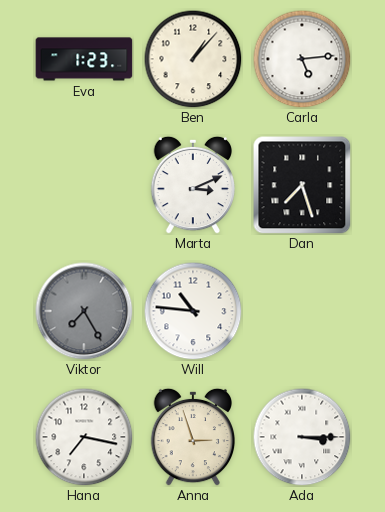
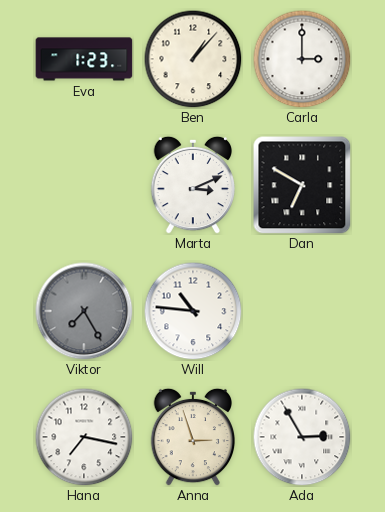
Carla: 5:14 -> 3:00 (302, 59)
Dan: 7:27 -> 6:50 (302, 185)
Ada: 3:15 -> 2:55 (302, 437)
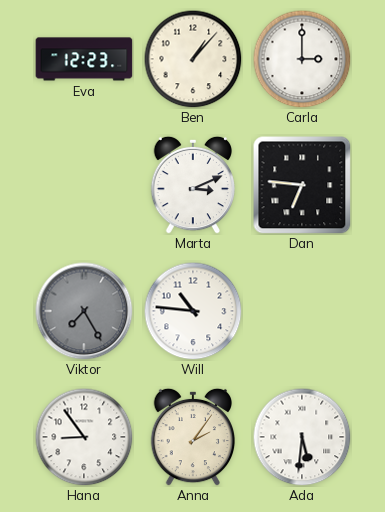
Eva: 1:23 -> 12:23 (84, 59)
Dan: 6:50 -> 6:46 (302, 185)
Hana: 7:17 -> 8:54 (84, 437)
Anna: 2:57 -> 2:06 (193, 437)
Ada: 2:55 -> 5:31 (302, 437)
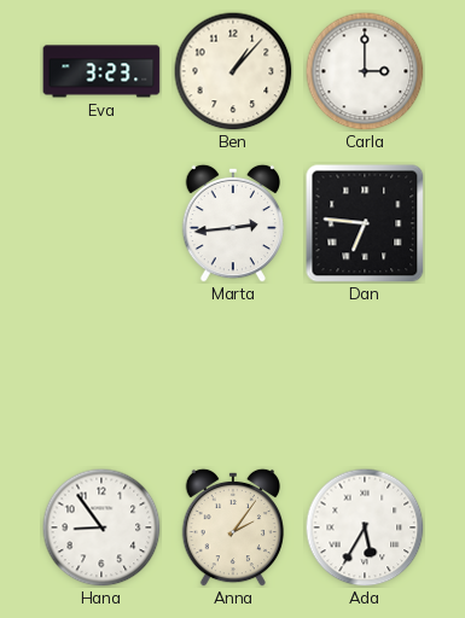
Eva: 12:23 -> 3:23 (101, 71)
Marta: 3:11 -> 2:44 (233, 223)
Viktor: 7:25 -> none (84, 311)
Will: 10:46 -> none (193, 311)
Ada: 5:31 -> 5:35 (365, 527)
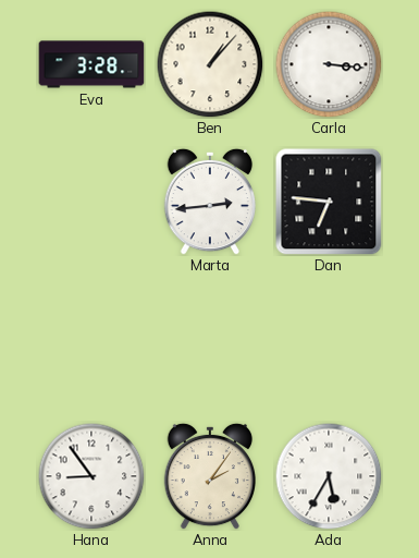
Eva: 3:23 -> 3:28 (91, 64)
Carla: 3:00 -> 3:16 (329, 64)
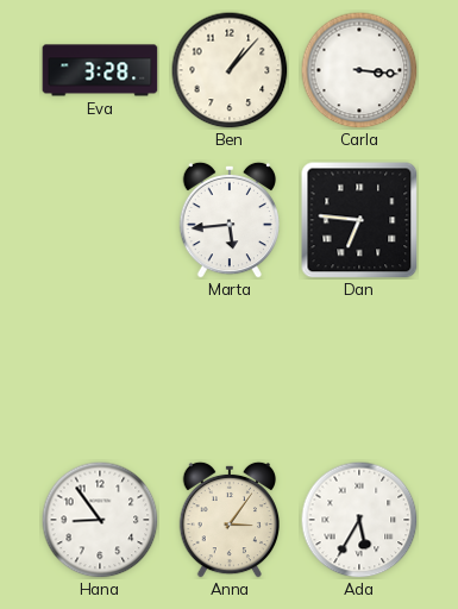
Marta: 2:44 -> 5:44 (230, 220)
Anna: 2:06 -> 3:06 (230, 520)
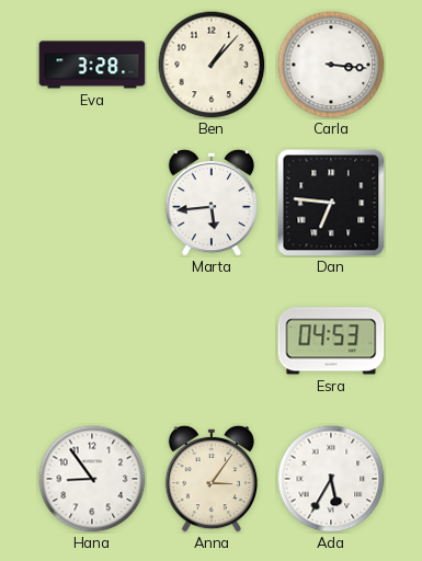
Esra: none -> 04:53 (331, 341)
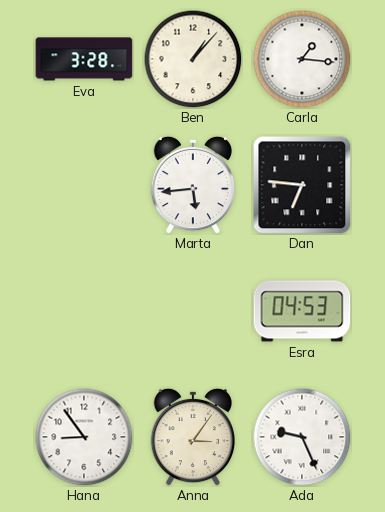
Carla: 3:16 -> 1:16 (302, 59)
Ada: 5:35 -> 9:26 (302, 437)
